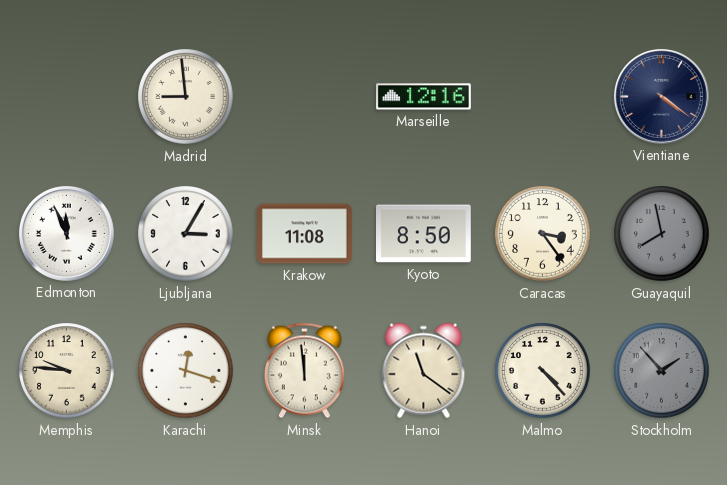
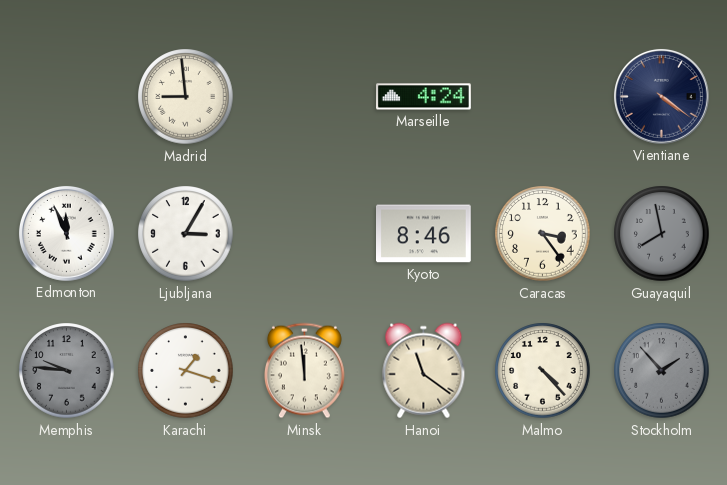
Marseille: 12:16 -> 4:24 (424, 97)
Krakow: 11:08 -> none (305, 234)
Kyoto: 8:50 -> 8:46 (424, 234)
Memphis dial: cream -> grey (67, 371)
Karachi: 12:18 -> 1:18 (186, 371)
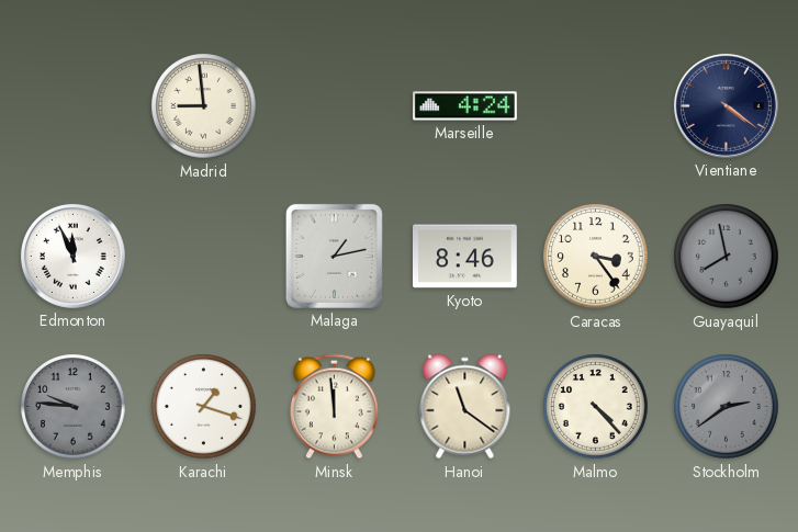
Ljubljana: 3:05 -> none (186, 234)
Malaga: none -> 1:13 (334, 256)
Stockholm: 1:53 -> 2:39 (727, 407)
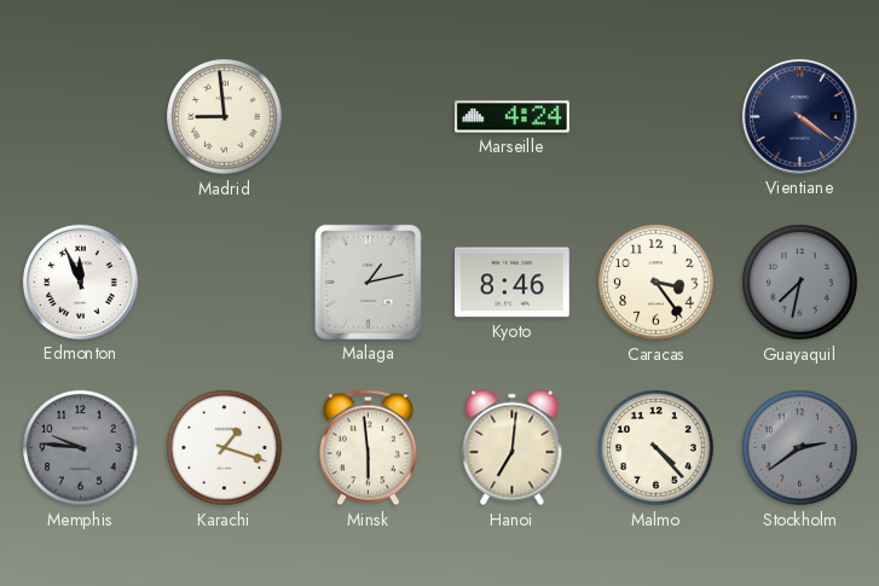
Guayaquil: 7:58 -> 7:32 (800, 283)
Minsk: 11:59 -> 5:59 (368, 448)
Hanoi: 11:21 -> 7:01 (513, 448)
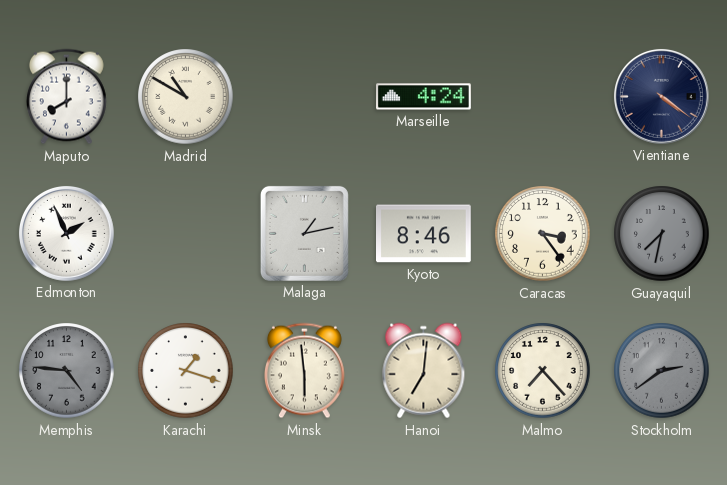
Maputo: none -> 8:00 (66, 97)
Madrid: 8:59 -> 10:50 (186, 97)
Edmonton: 11:56 -> 1:56 (66, 233)
Memphis: 9:46 -> 4:46 (67, 371)
Malmo: 4:23 -> 7:23 (543, 371)
